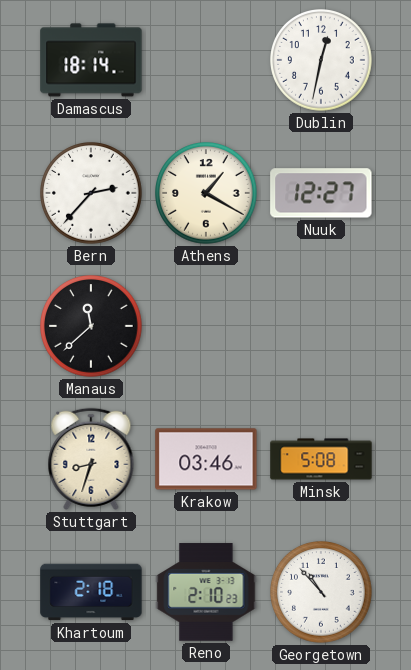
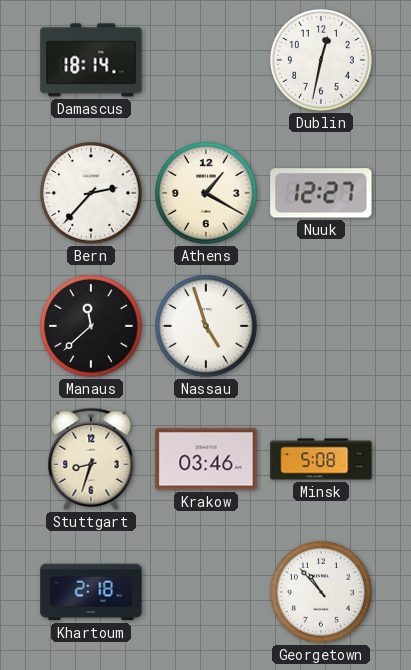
Nassau: none -> 4:57 (206, 326)
Reno: 2:10 -> none (206, 592)
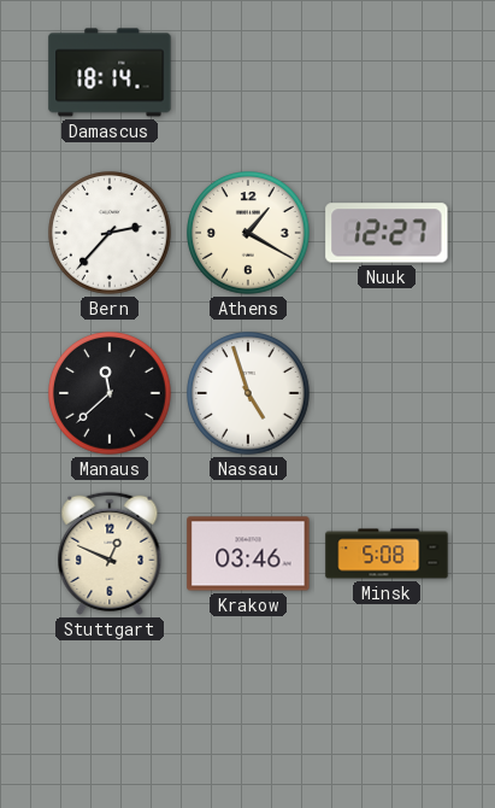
Dublin: 12:32 -> none (321, 60)
Stuttgart: 8:33 -> 12:49 (110, 554)
Khartoum: 2:18 -> none (91, 592)
Georgetown: 10:53 -> none (321, 592)
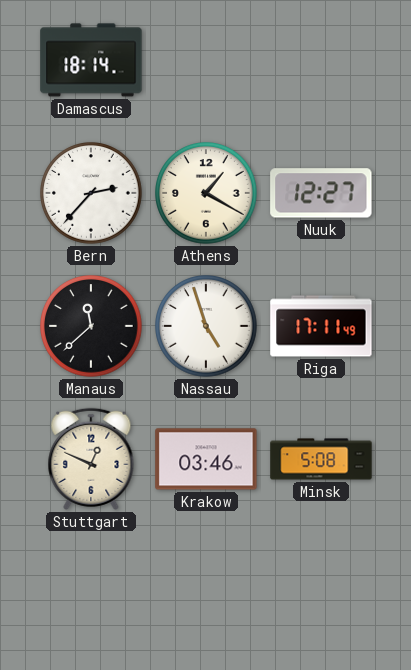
Riga: none -> 17:11 (321, 326)
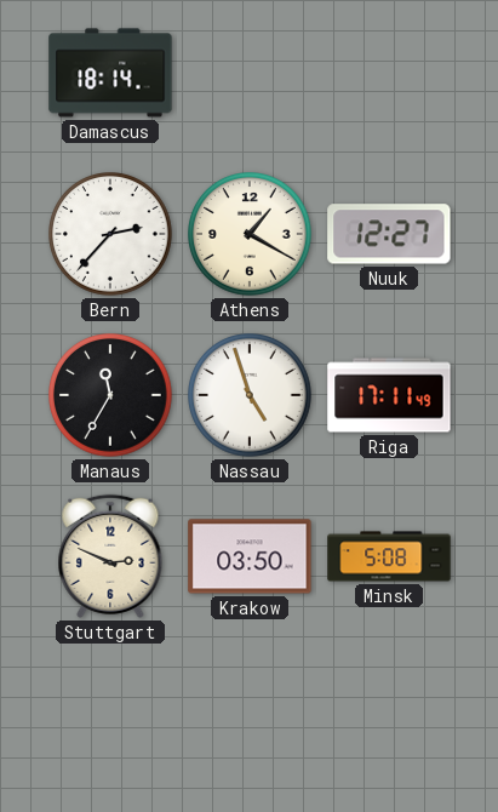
Manaus: 11:38 -> 11:35 (110, 395)
Stuttgart: 12:49 -> 2:49 (110, 556)
Krakow: 03:46 -> 03:50 (250, 556)
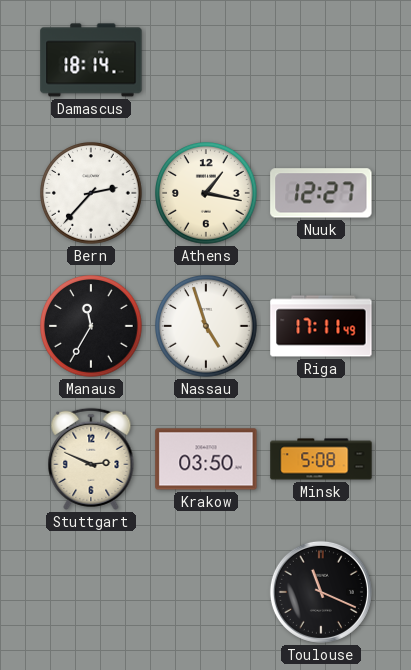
Athens: 1:20 -> 1:17 (206, 193)
Toulouse: none -> 11:19 (321, 592)
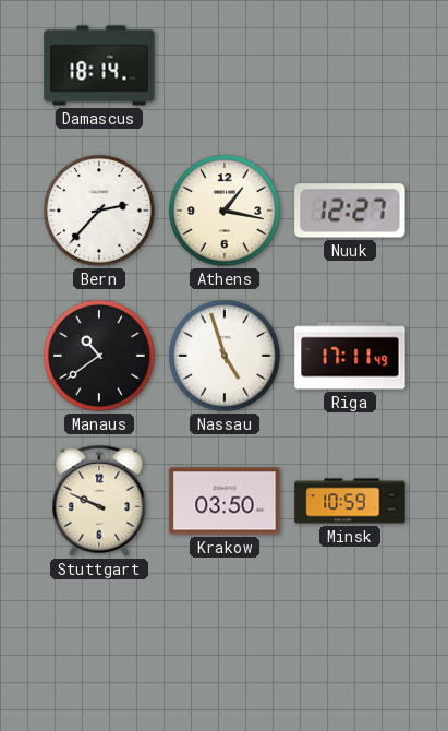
Manaus: 11:35 -> 10:39 (99, 356)
Stuttgart: 2:49 -> 9:49 (99, 501)
Minsk: 5:08 -> 10:59 (350, 501)
Toulouse: 11:19 -> none (321, 592)
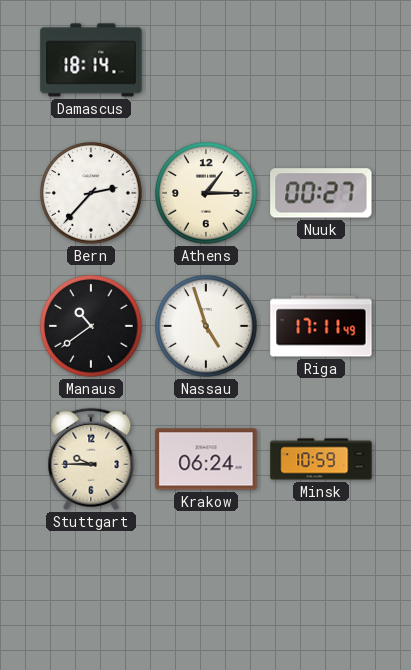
Athens: 1:17 -> 1:15 (206, 193)
Nuuk: 12:27 -> 00:27 (321, 193)
Stuttgart: 9:49 -> 9:45 (91, 459)
Krakow: 03:50 -> 06:24 (206, 459)
